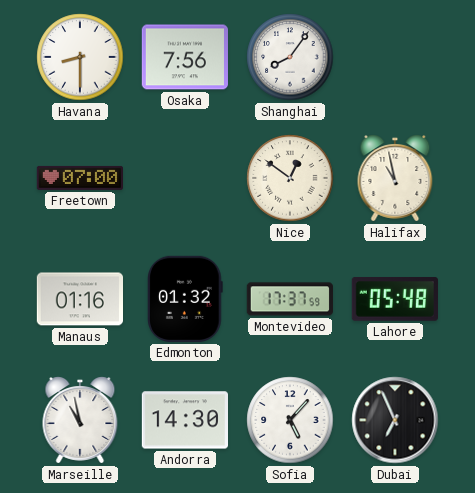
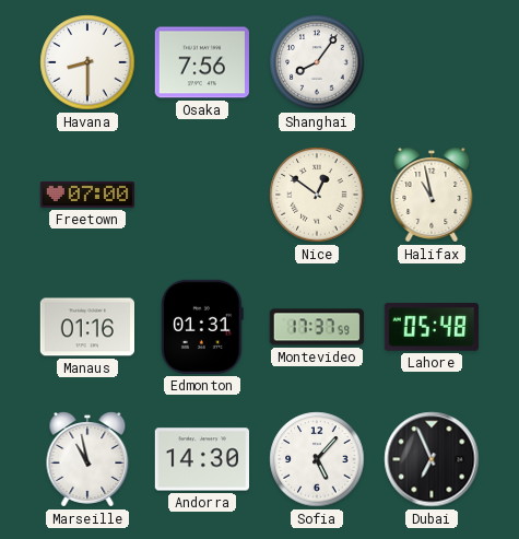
Edmonton: 01:32 -> 01:31 (203, 327)
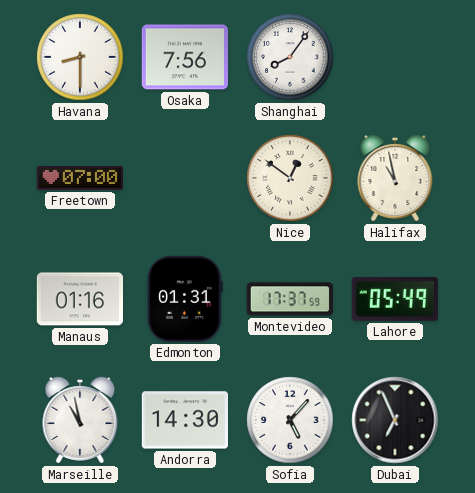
Lahore: 05:48 -> 05:49 (395, 300)
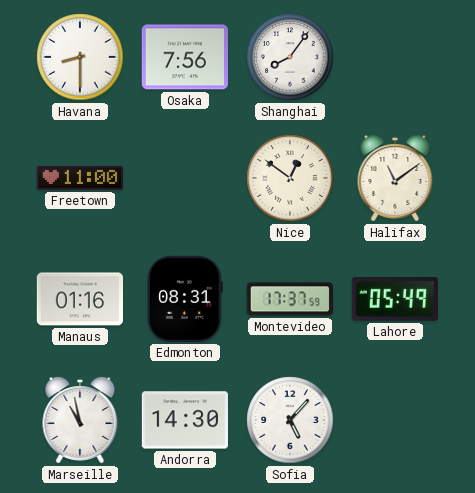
Freetown: 07:00 -> 11:00 (79, 178)
Halifax: 10:58 -> 11:09 (395, 178)
Edmonton: 01:31 -> 08:31 (186, 299)
Dubai: 6:56 -> none (395, 420)
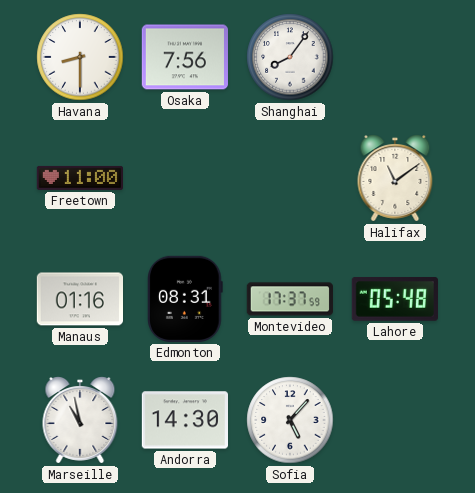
Nice: 12:51 -> none (290, 178)
Lahore: 05:49 -> 05:48 (395, 300)
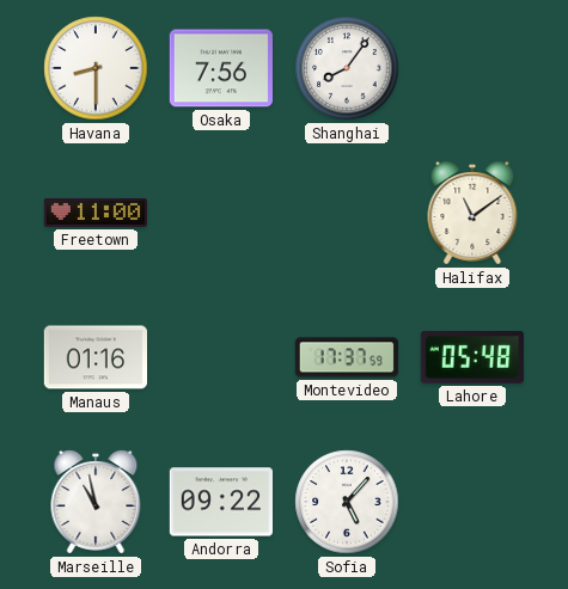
Edmonton: 08:31 -> none (186, 299)
Andorra: 14:30 -> 09:22 (220, 502)
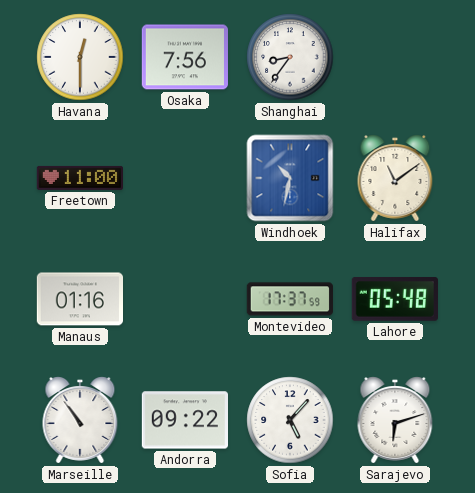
Havana: 8:30 -> 12:30 (80, 57)
Shanghai: 8:06 -> 8:36 (290, 57)
Windhoek: none -> 10:32 (290, 178)
Marseille: 10:58 -> 10:54 (80, 420)
Sarajevo: none -> 6:12 (395, 420)
